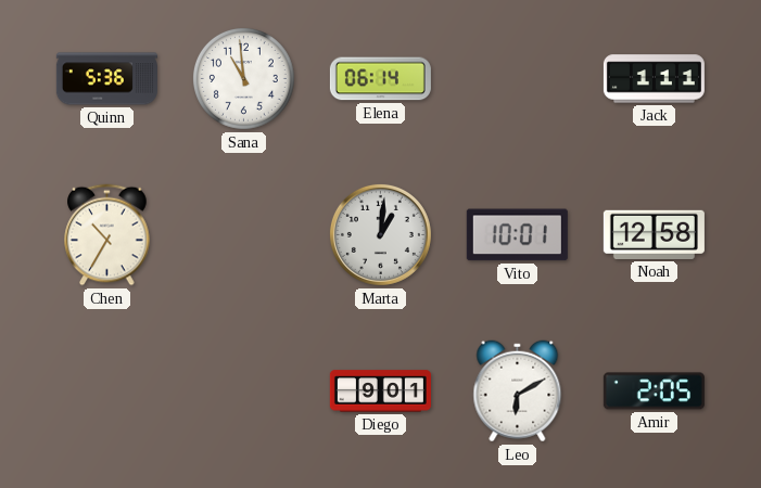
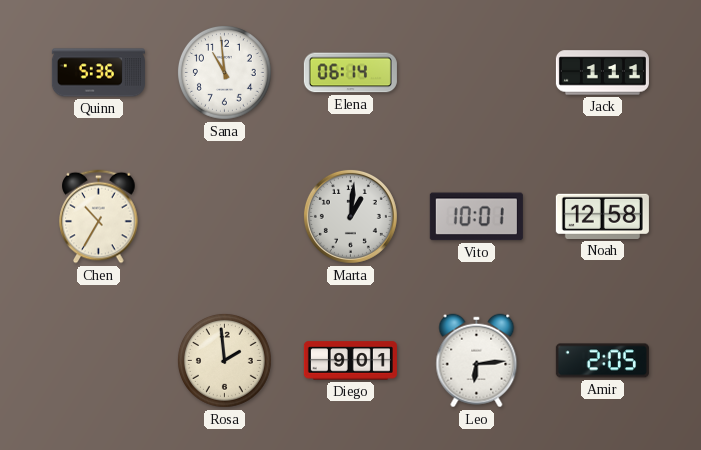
Rosa: none -> 1:59 (224, 360)
Leo: 6:10 -> 6:14 (477, 361)
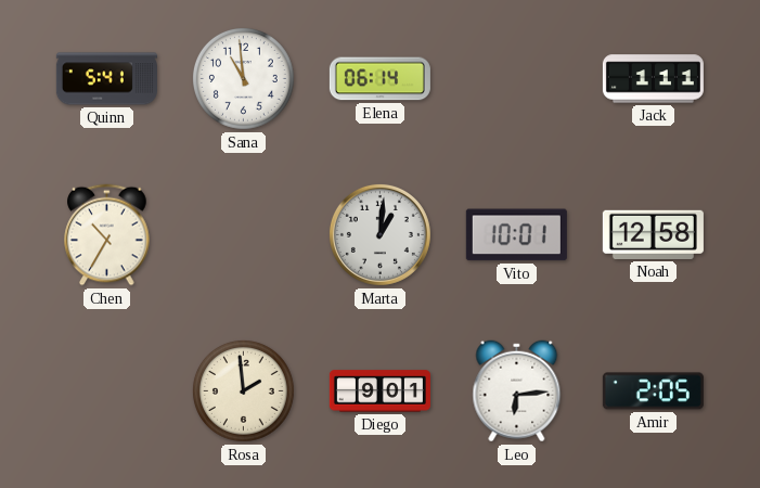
Quinn: 5:36 -> 5:41 (106, 79)
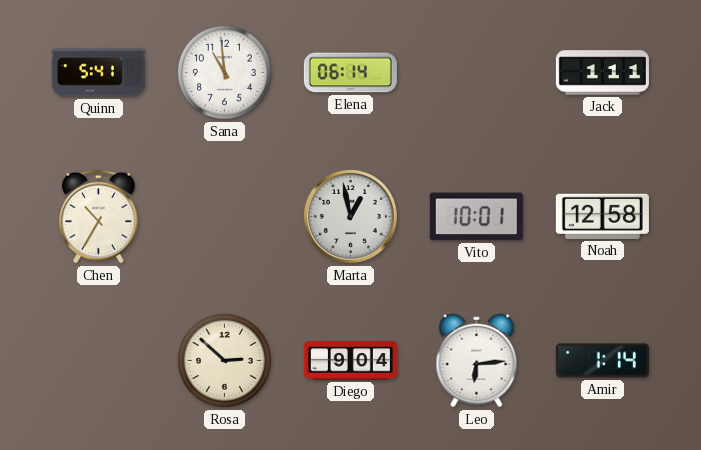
Marta: 1:01 -> 12:58 (350, 216)
Rosa: 1:59 -> 2:52 (224, 360)
Diego: 9:01 -> 9:04 (350, 361)
Amir: 2:05 -> 1:14 (602, 361)
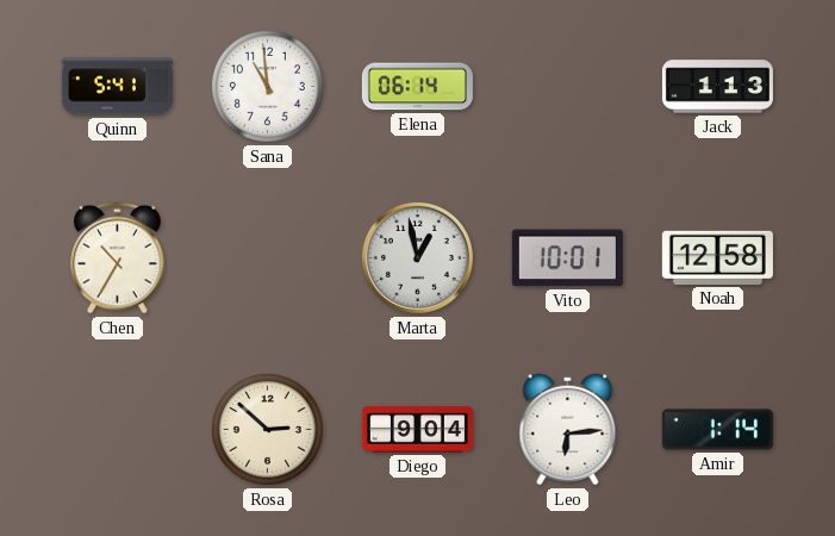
Jack: 1:11 -> 1:13 (717, 87)
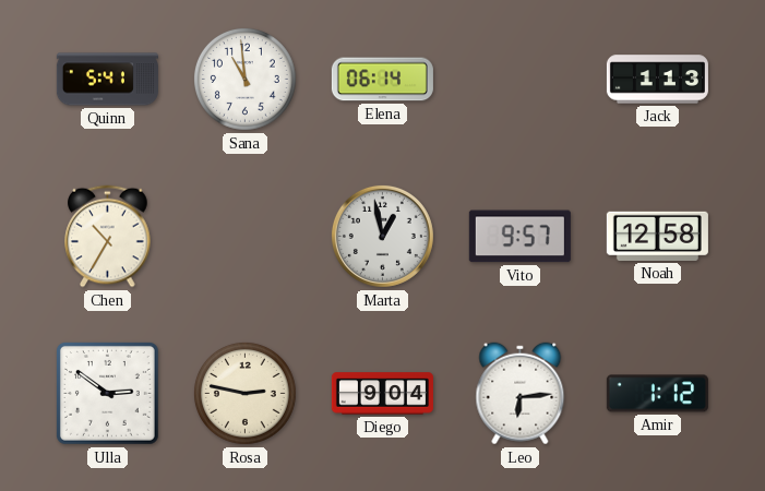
Vito: 10:01 -> 9:57 (519, 237)
Ulla: none -> 2:51 (108, 394)
Rosa: 2:52 -> 2:47 (244, 393)
Amir: 1:14 -> 1:12 (657, 394)
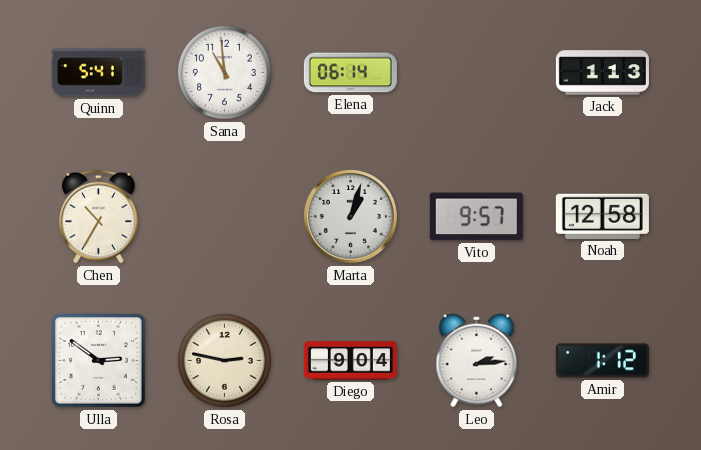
Marta: 12:58 -> 1:03 (350, 216)
Leo: 6:14 -> 2:14 (477, 361)
